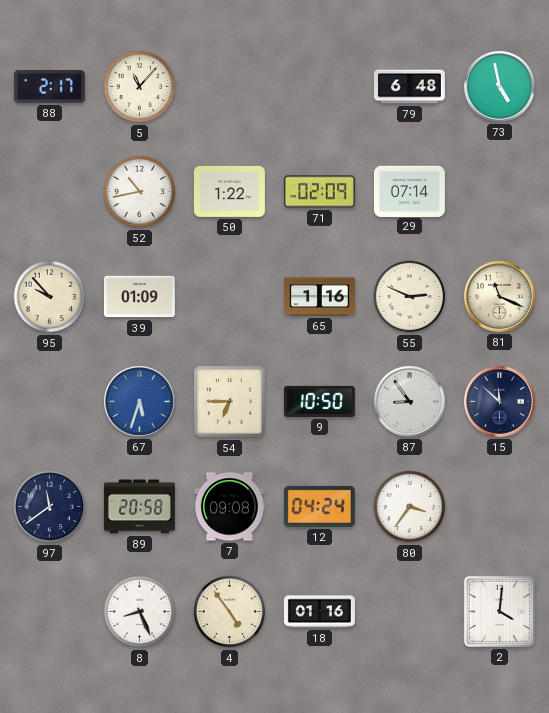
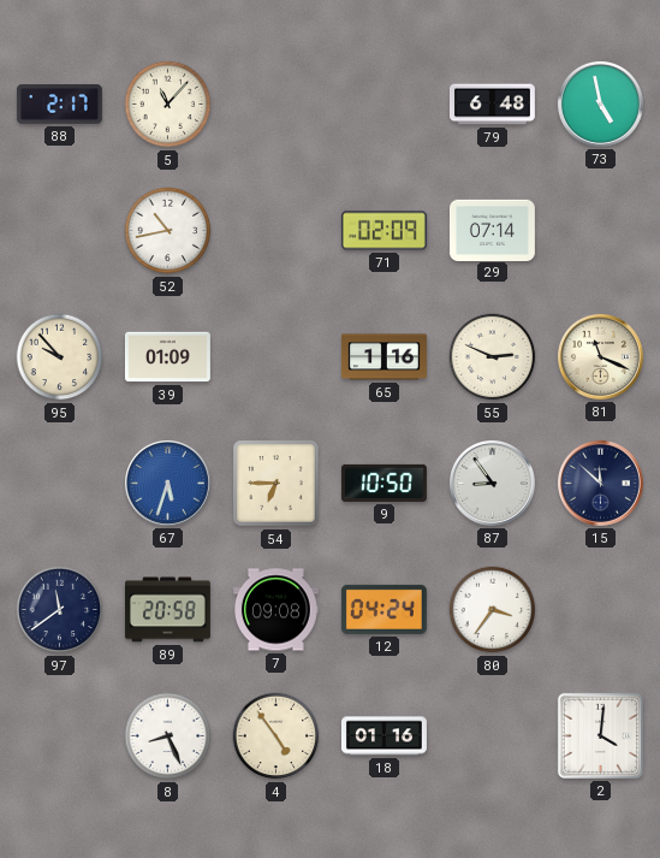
50: 1:22 -> none (229, 191)
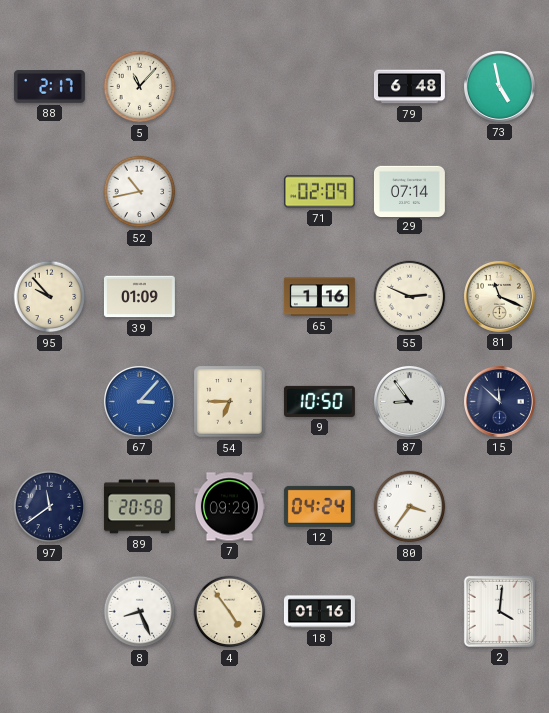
67: 5:33 -> 3:07 (139, 401)
7: 09:08 -> 09:29 (229, 507)
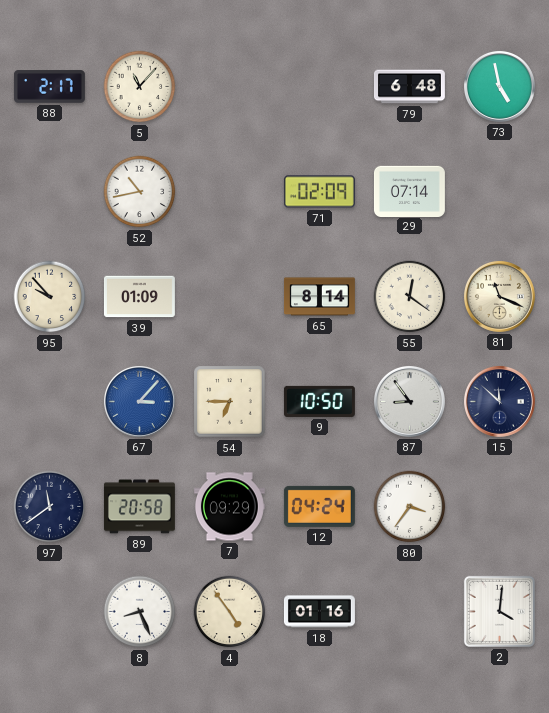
65: 1:16 -> 8:14 (319, 297)
55: 2:49 -> 12:21 (410, 297)
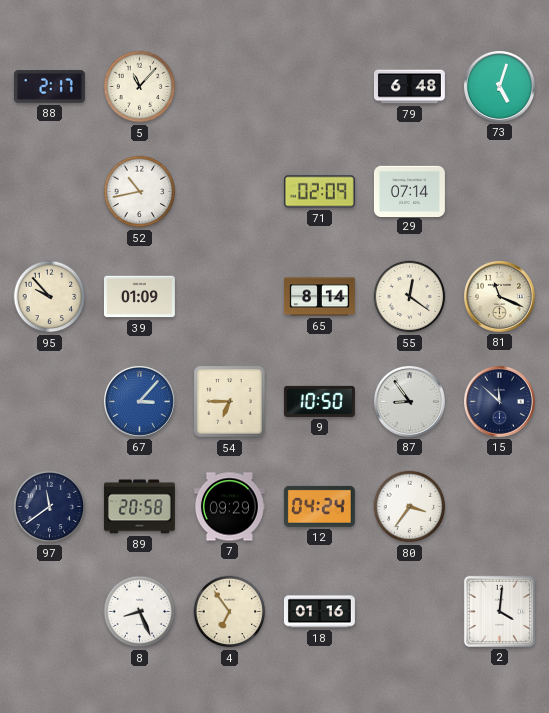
73: 4:58 -> 5:03 (499, 86)
4: 4:54 -> 6:54 (230, 612)
